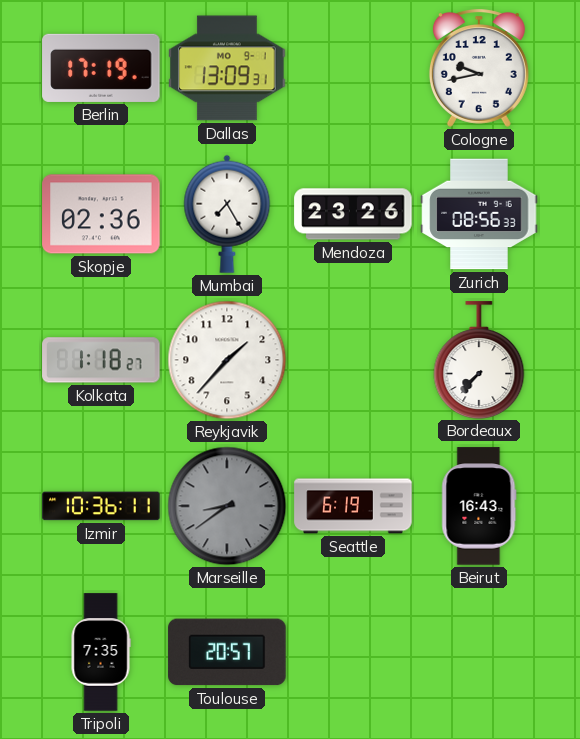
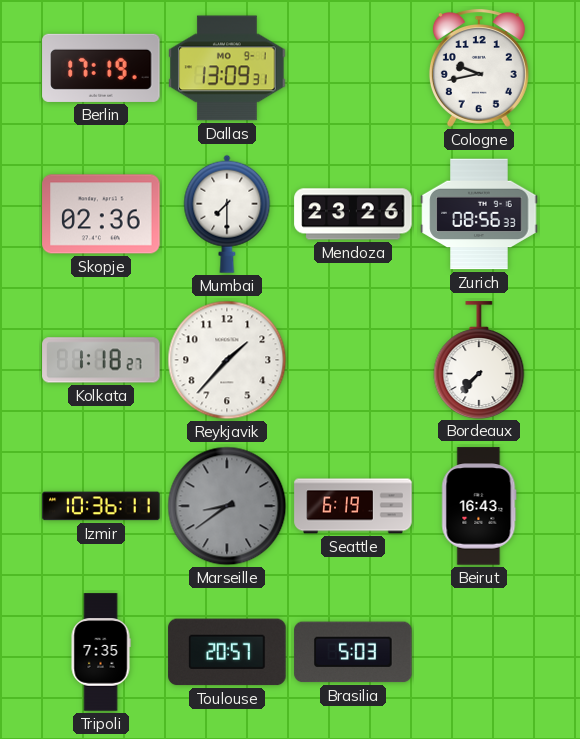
Mumbai: 7:25 -> 7:30 (227, 214)
Brasilia: none -> 5:03 (353, 652)
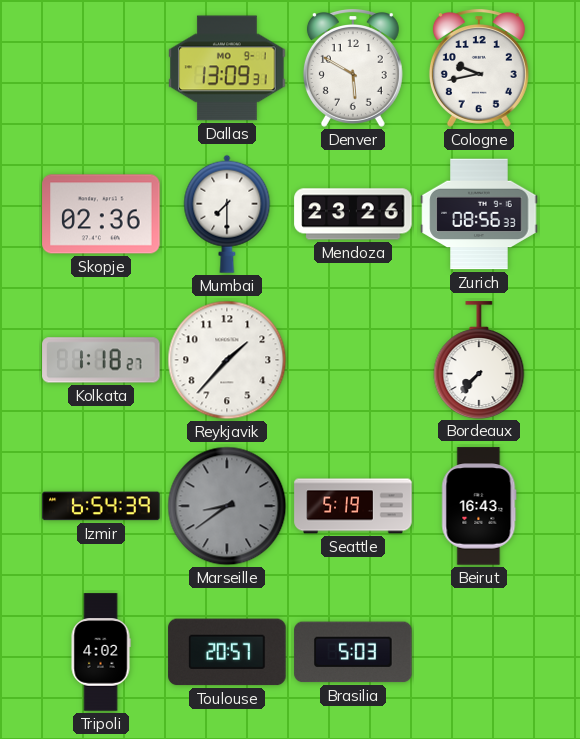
Berlin: 17:19 -> none (101, 68)
Denver: none -> 5:50 (353, 68)
Izmir: 10:36 -> 6:54 (101, 506)
Seattle: 6:19 -> 5:19 (353, 506)
Tripoli: 7:35 -> 4:02 (101, 652)
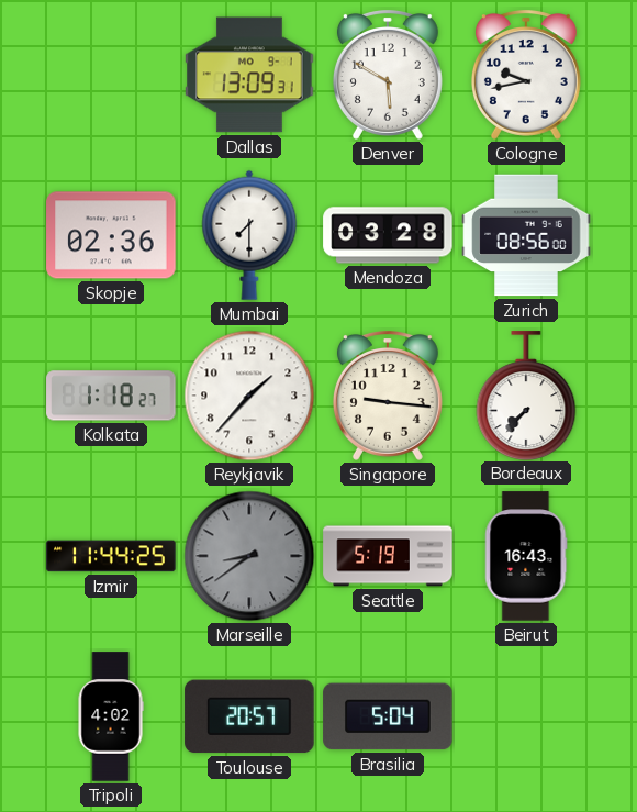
Mendoza: 23:26 -> 03:28 (388, 235)
Zurich: 08:56:33 -> 08:56:00 (526, 235)
Singapore: none -> 9:16 (388, 396)
Izmir: 6:54 -> 11:44 (111, 556)
Brasilia: 5:03 -> 5:04 (388, 716)
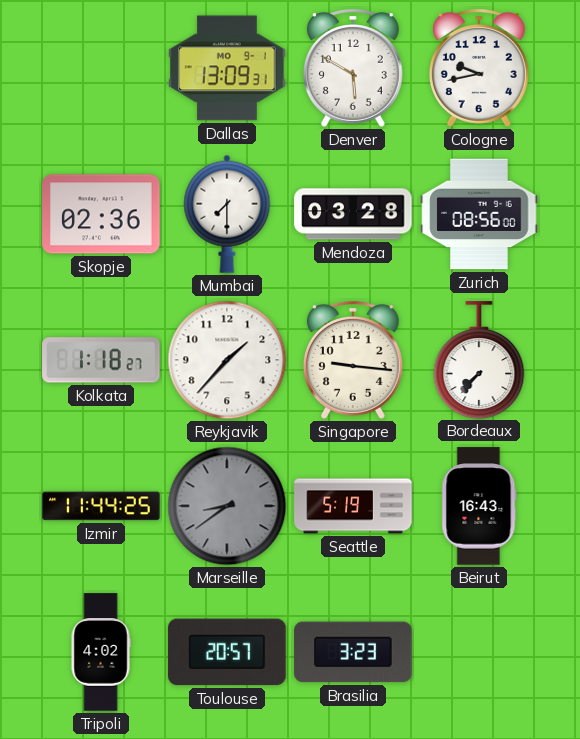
Brasilia: 5:04 -> 3:23 (353, 652)
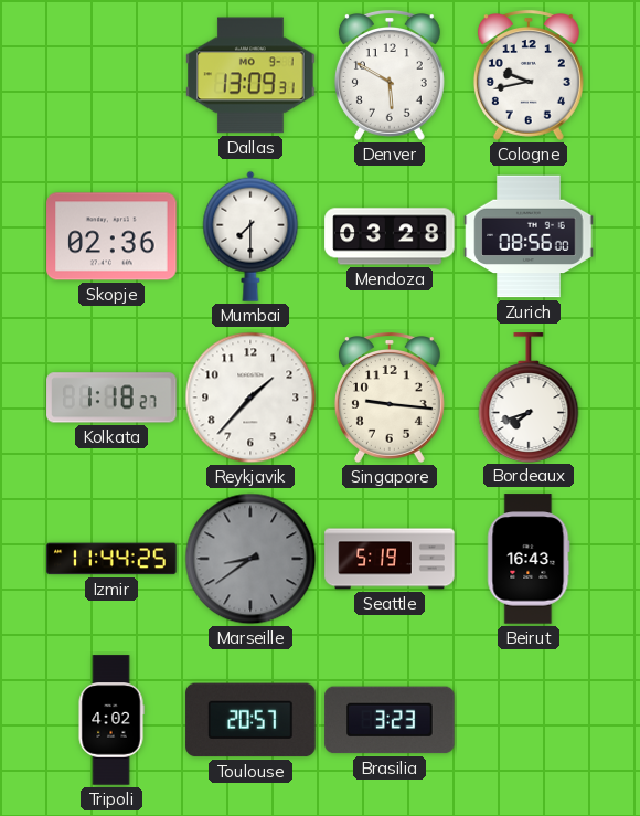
Bordeaux: 7:37 -> 7:42 (529, 398)
